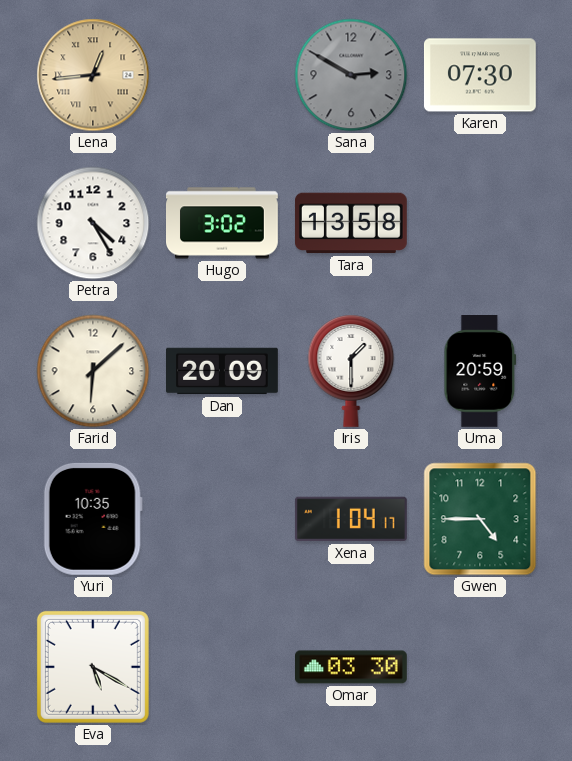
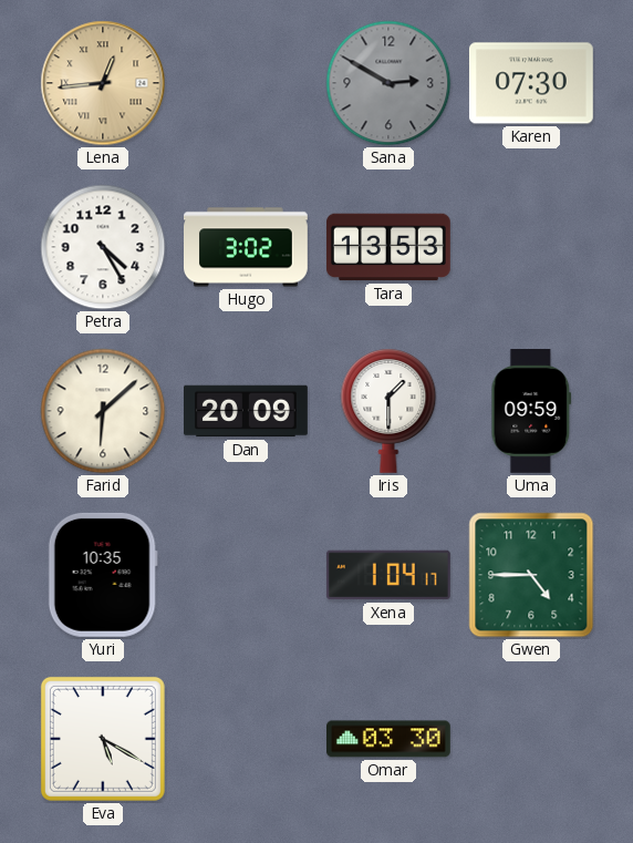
Tara: 13:58 -> 13:53 (388, 247)
Uma: 20:59 -> 09:59 (531, 412)
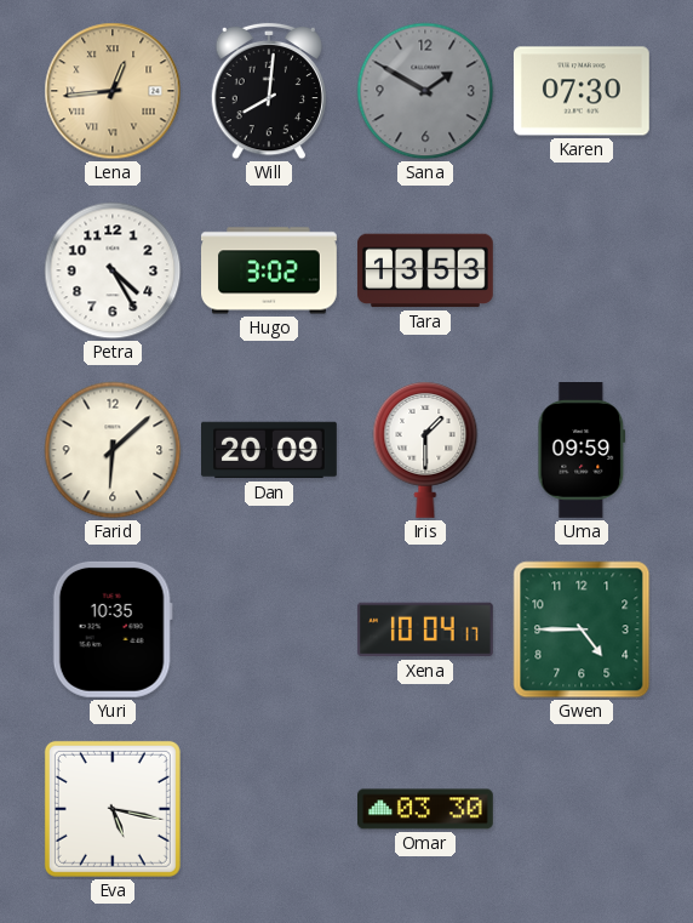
Will: none -> 8:01 (268, 91)
Sana: 2:50 -> 1:50 (425, 91)
Xena: 1:04 -> 10:04 (425, 629)
Eva: 5:20 -> 5:17 (113, 809)
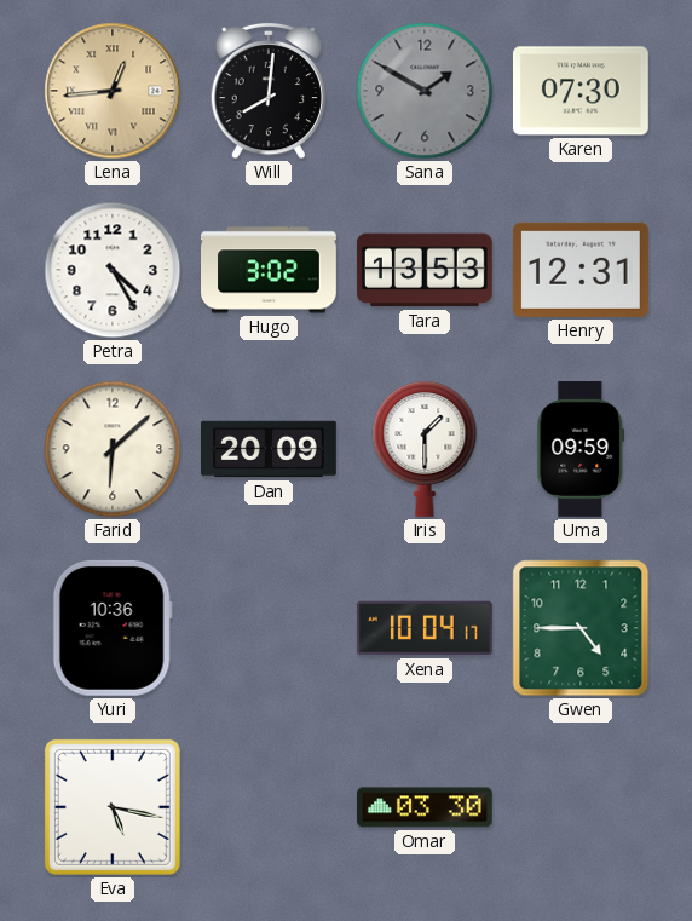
Henry: none -> 12:31 (581, 270)
Yuri: 10:35 -> 10:36 (113, 628)
